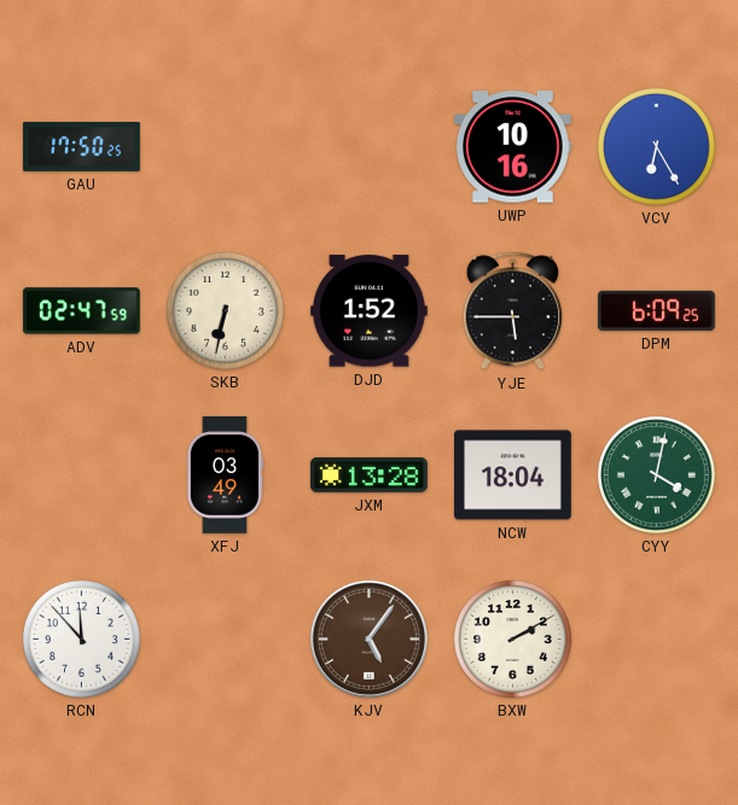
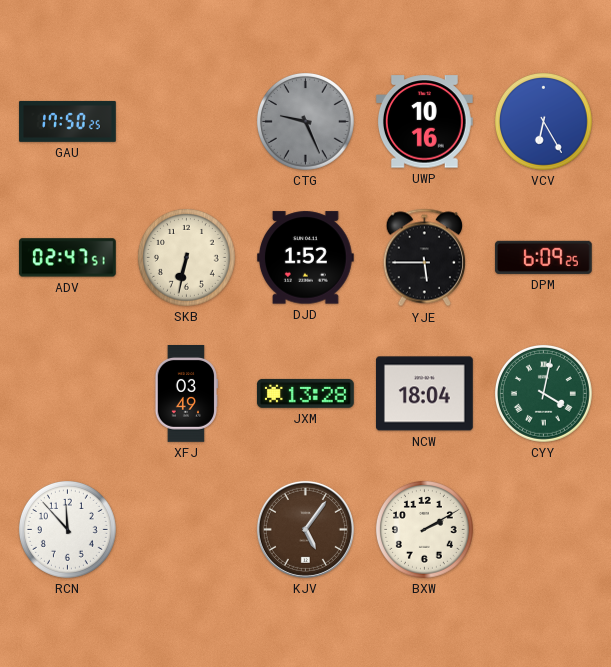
CTG: none -> 9:26 (306, 122)
ADV: 02:47:59 -> 02:47:51 (67, 258)
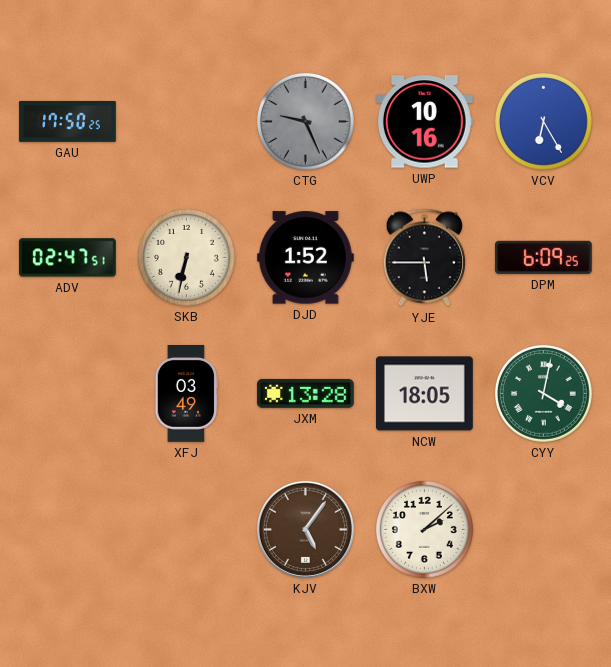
NCW: 18:04 -> 18:05 (425, 394)
RCN: 11:53 -> none (68, 530)
BXW: 2:10 -> 2:08 (425, 530)
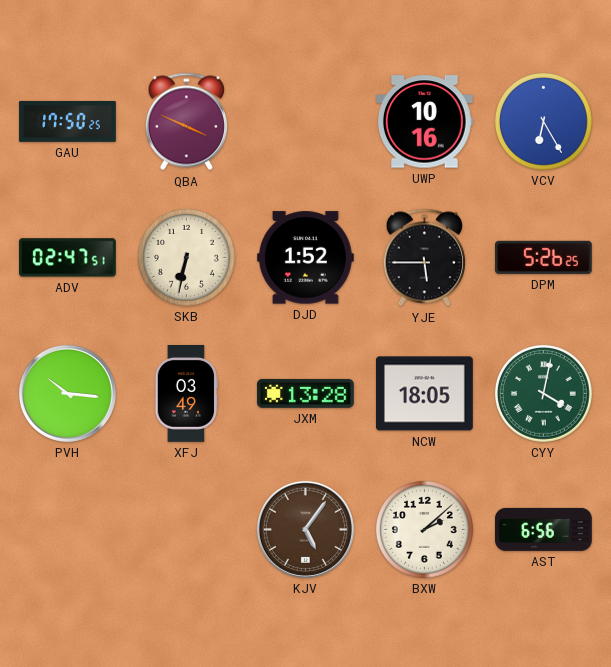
QBA: none -> 3:49 (186, 122)
CTG: 9:26 -> none (306, 122)
DPM: 6:09 -> 5:26 (543, 257)
PVH: none -> 10:16 (67, 393)
AST: none -> 6:56 (544, 529)
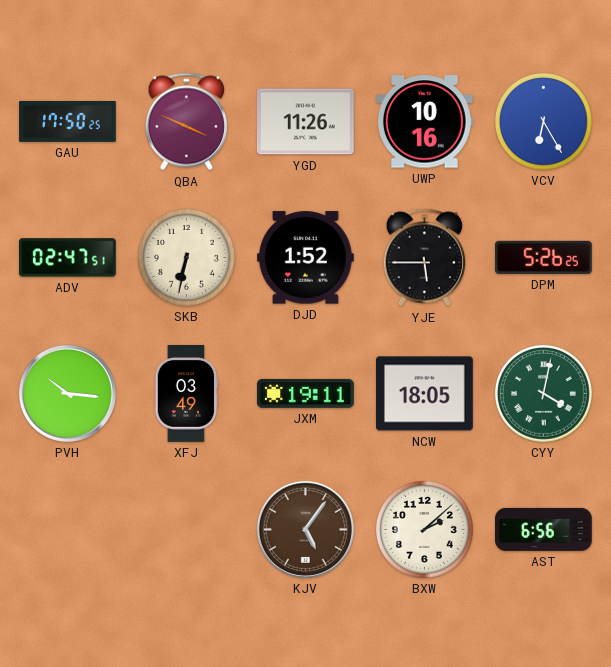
YGD: none -> 11:26 (305, 122)
JXM: 13:28 -> 19:11 (305, 393)
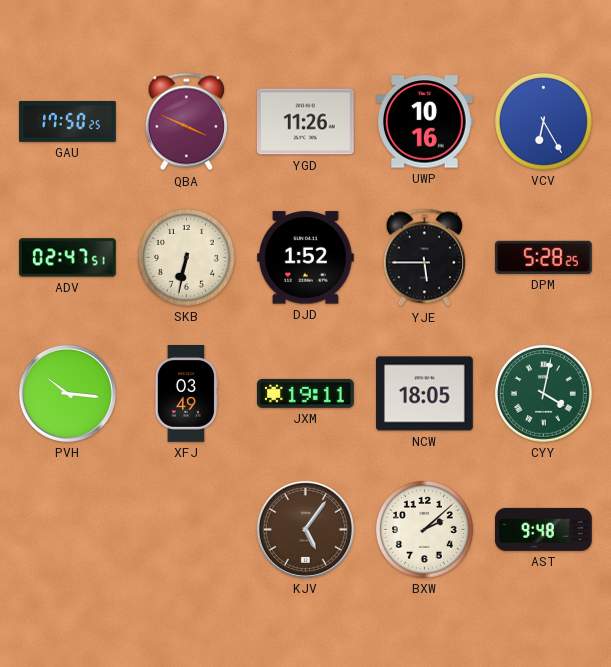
DPM: 5:26 -> 5:28 (543, 257)
AST: 6:56 -> 9:48 (544, 529)
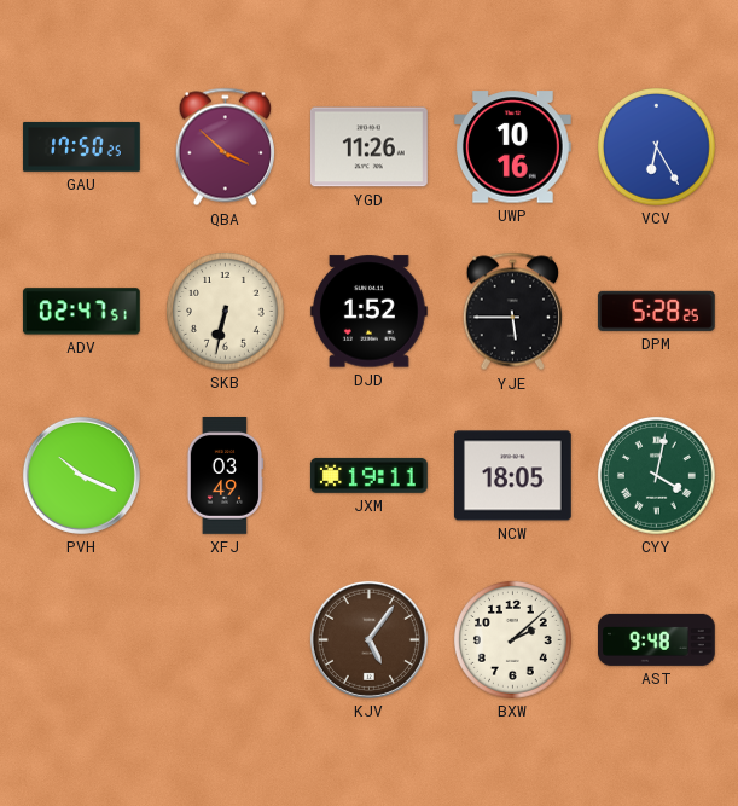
QBA: 3:49 -> 3:52 (225, 147)
PVH: 10:16 -> 10:19 (81, 475)
